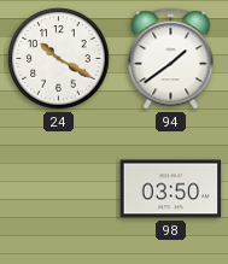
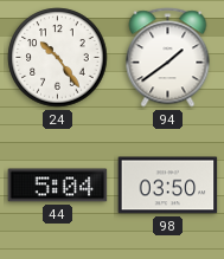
24: 10:20 -> 10:24 (58, 58)
44: none -> 5:04 (58, 186)
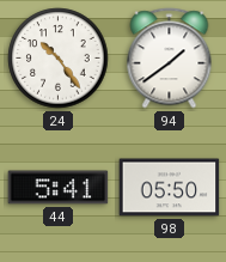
44: 5:04 -> 5:41 (59, 188)
98: 03:50 -> 05:50 (170, 188)
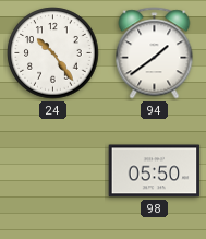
44: 5:41 -> none (59, 188)
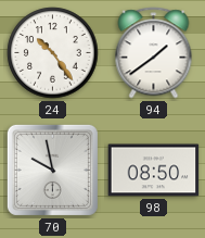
70: none -> 9:58 (52, 170)
98: 05:50 -> 08:50 (154, 171)
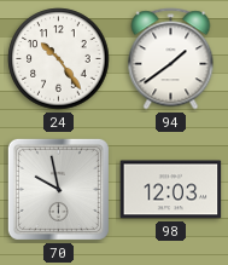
98: 08:50 -> 12:03 (171, 190)
